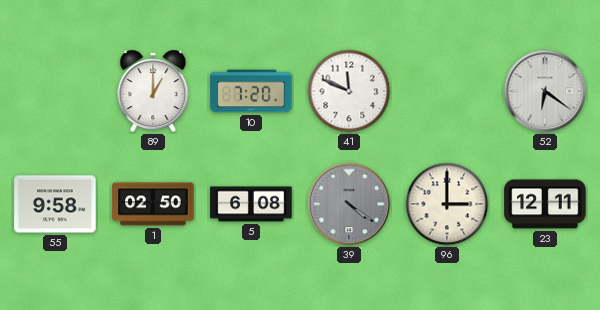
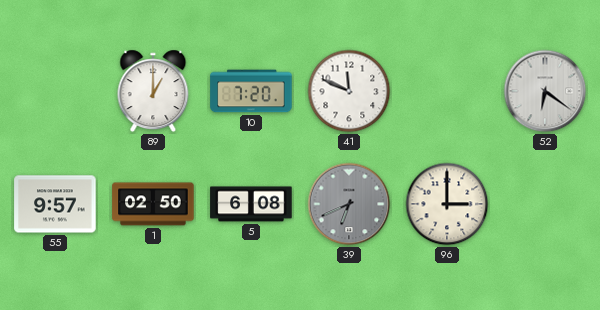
55: 9:58 -> 9:57 (55, 204)
39: 4:21 -> 6:41 (349, 204)
23: 12:11 -> none (545, 204)
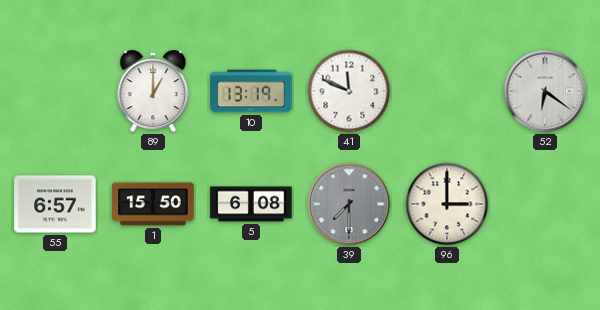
10: 7:20 -> 13:19 (251, 91)
55: 9:57 -> 6:57 (55, 204)
1: 02:50 -> 15:50 (153, 204)
39: 6:41 -> 7:30 (349, 204)
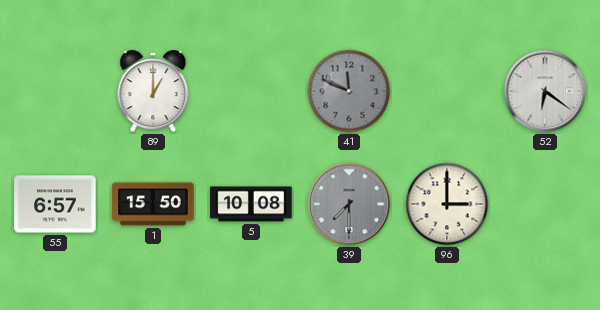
10: 13:19 -> none (251, 91)
41 dial: white -> grey (349, 91)
5: 6:08 -> 10:08 (251, 204)
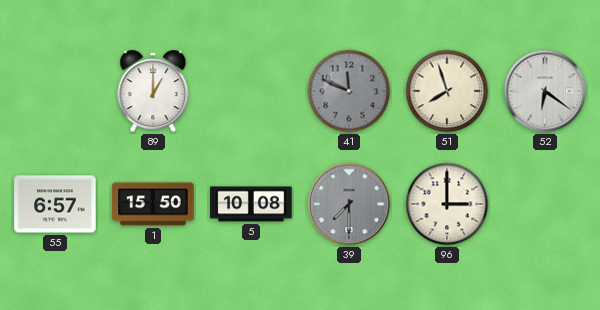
51: none -> 7:57 (447, 91)
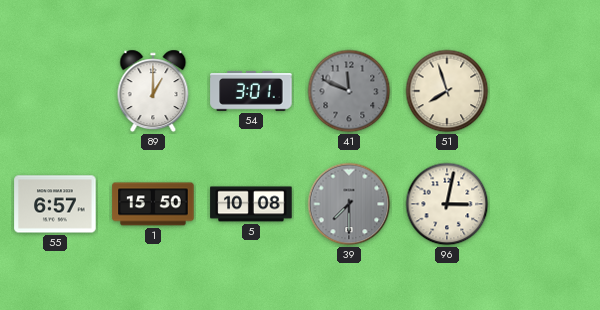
54: none -> 3:01 (251, 91)
52: 6:21 -> none (545, 91)
96: 3:00 -> 3:02 (447, 204)
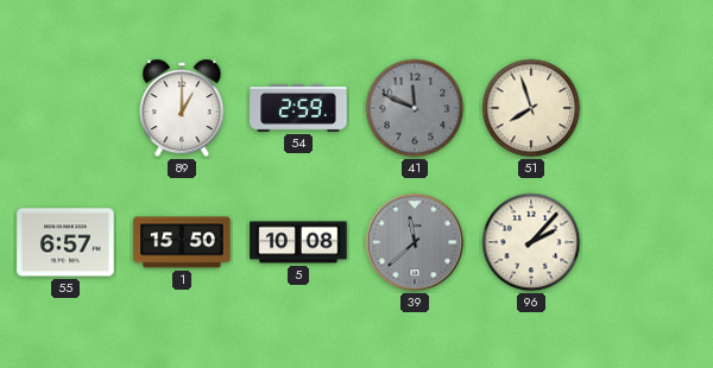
54: 3:01 -> 2:59 (298, 108)
39: 7:30 -> 11:38 (415, 242)
96: 3:02 -> 2:07 (531, 242)
